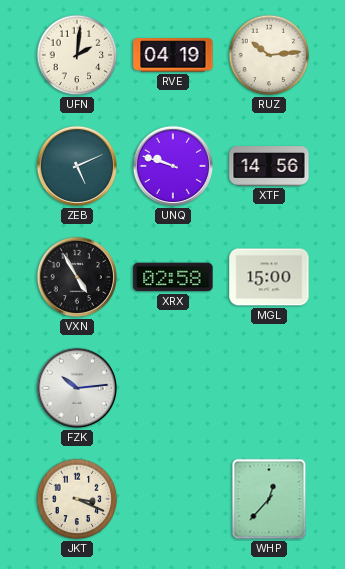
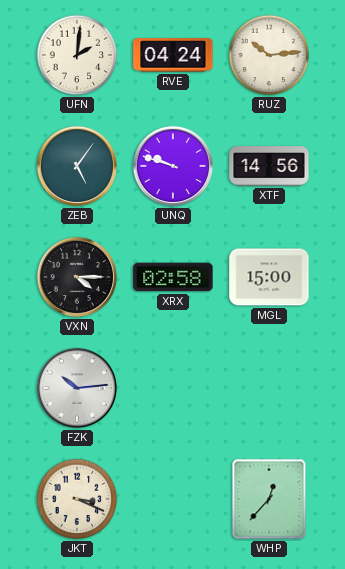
RVE: 04:19 -> 04:24 (173, 55)
ZEB: 5:11 -> 5:06 (77, 166)
VXN: 4:55 -> 4:15 (77, 277)
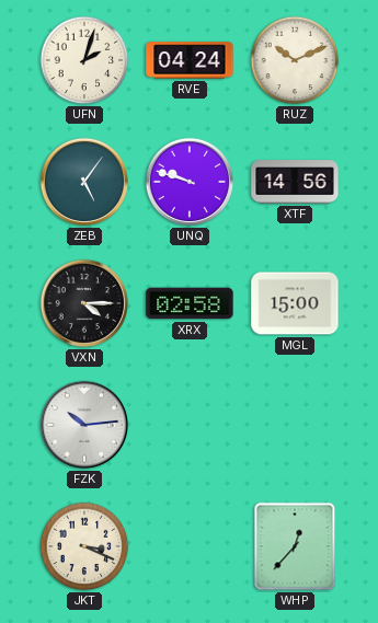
UFN: 2:01 -> 2:03 (84, 60)
RUZ: 10:14 -> 10:11 (295, 60)
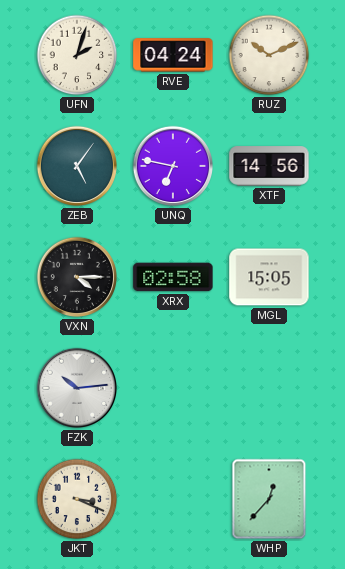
UNQ: 9:48 -> 6:47 (173, 166)
MGL: 15:00 -> 15:05 (269, 277)
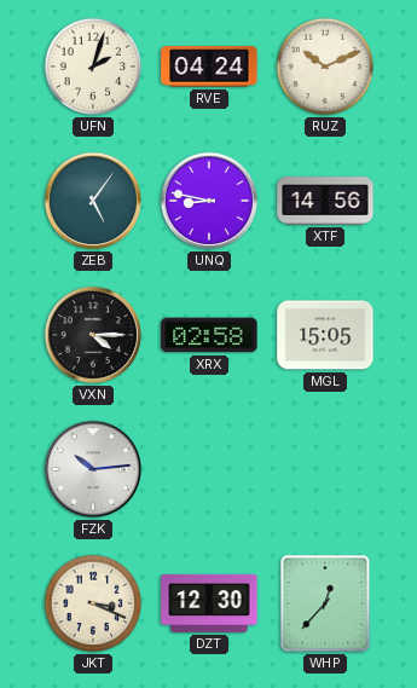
UNQ: 6:47 -> 8:47 (209, 201)
DZT: none -> 12:30 (209, 603)
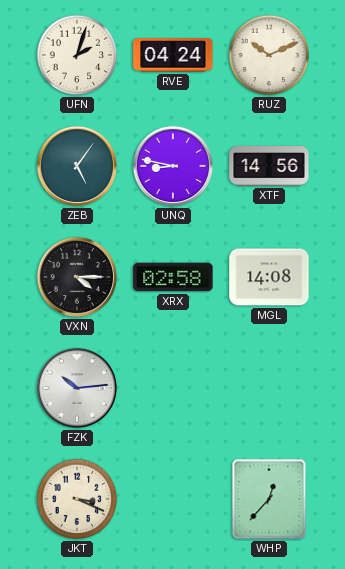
MGL: 15:05 -> 14:08 (269, 277)
DZT: 12:30 -> none (209, 603)
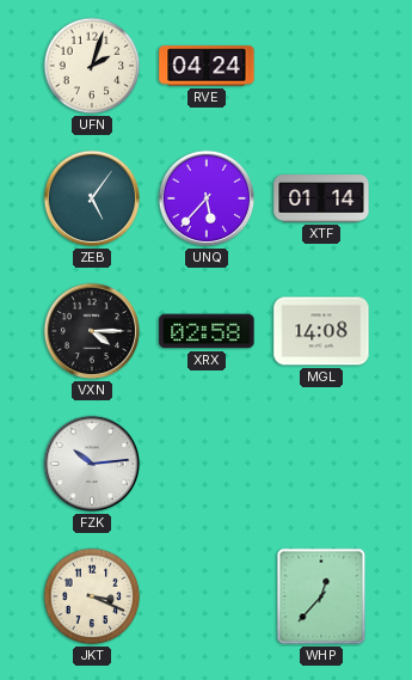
RUZ: 10:11 -> none (269, 55)
UNQ: 8:47 -> 5:37 (207, 198)
XTF: 14:56 -> 01:14 (321, 198)
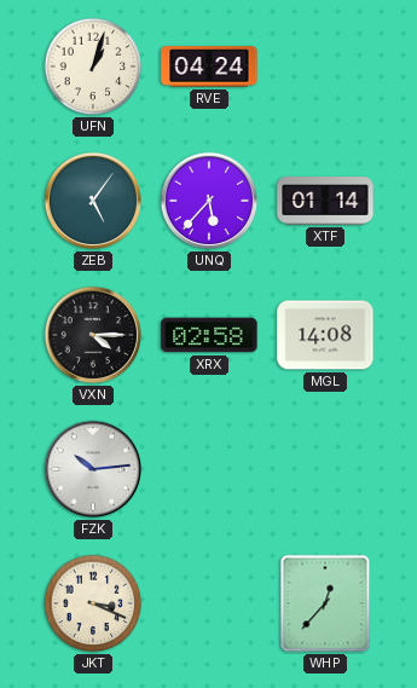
UFN: 2:03 -> 1:03 (93, 67)
